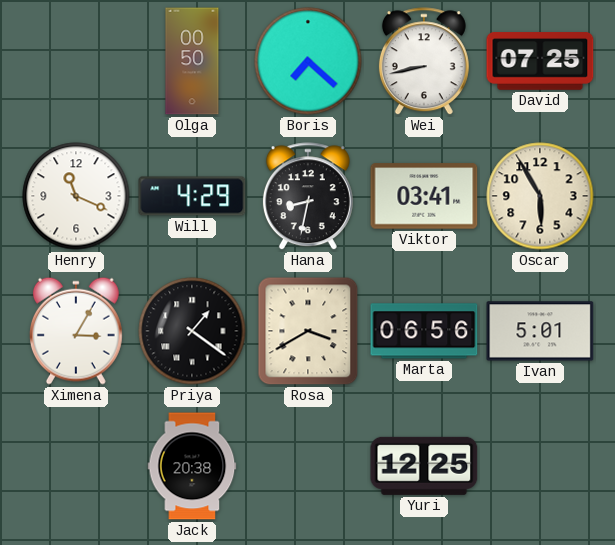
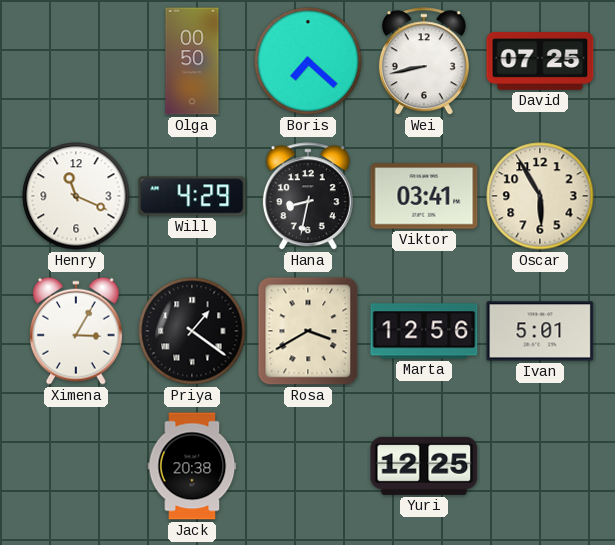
Marta: 06:56 -> 12:56 (424, 331)
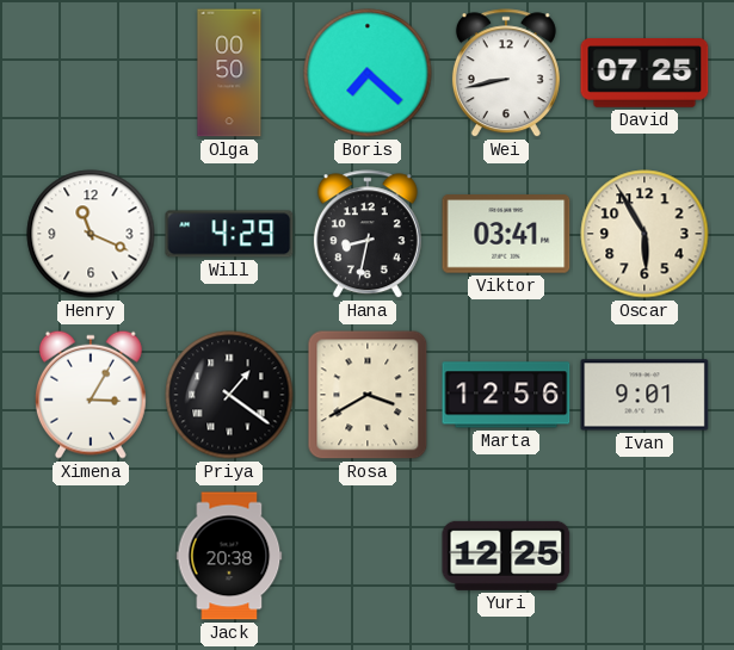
Ivan: 5:01 -> 9:01 (644, 395)
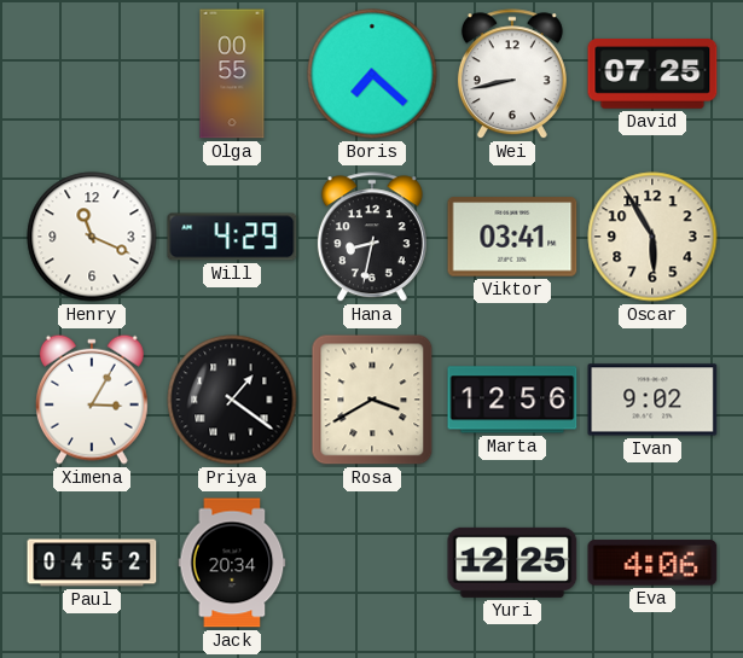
Olga: 00:50 -> 00:55 (232, 74)
Ivan: 9:01 -> 9:02 (652, 400)
Paul: none -> 04:52 (92, 563)
Jack: 20:38 -> 20:34 (232, 563)
Eva: none -> 4:06 (652, 563)
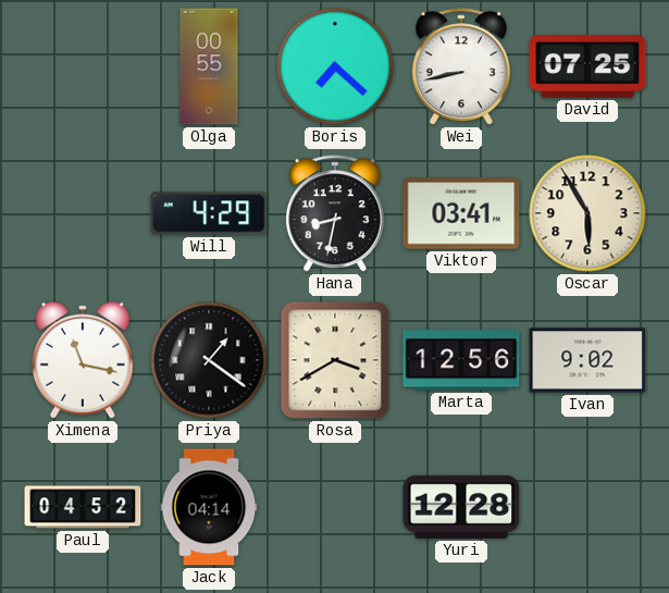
Henry: 11:19 -> none (92, 237)
Ximena: 3:05 -> 11:17 (83, 360)
Jack: 20:34 -> 04:14 (209, 507)
Yuri: 12:25 -> 12:28 (461, 507)
Eva: 4:06 -> none (652, 563)
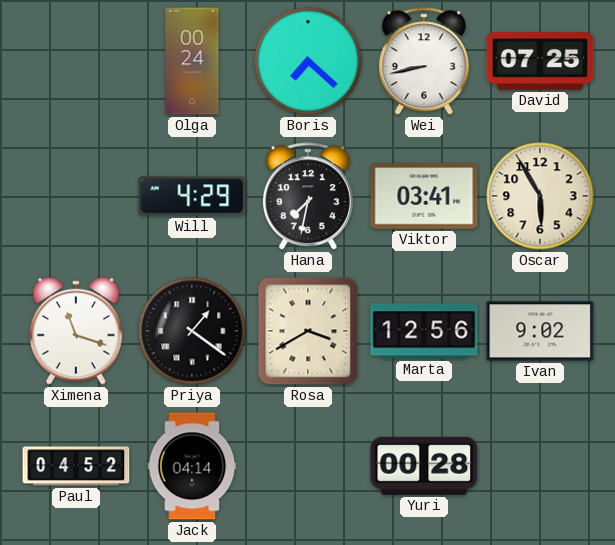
Olga: 00:55 -> 00:24 (192, 61)
Hana: 8:32 -> 7:32 (308, 197)
Ximena: 11:17 -> 11:18 (76, 331)
Yuri: 12:28 -> 00:28 (424, 466)
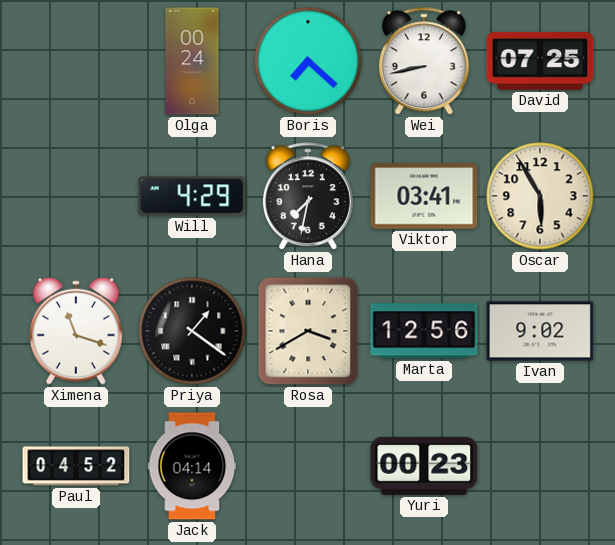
Yuri: 00:28 -> 00:23 (424, 466)
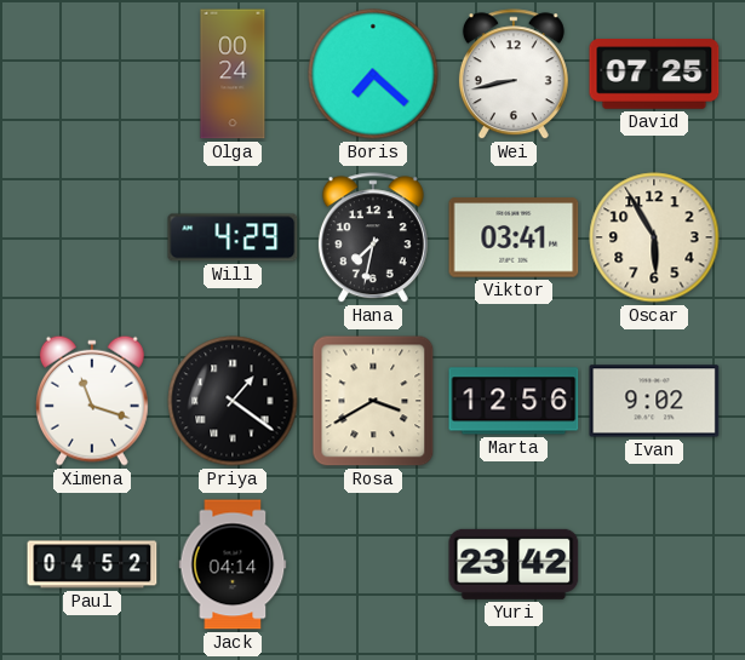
Yuri: 00:23 -> 23:42 (514, 564)
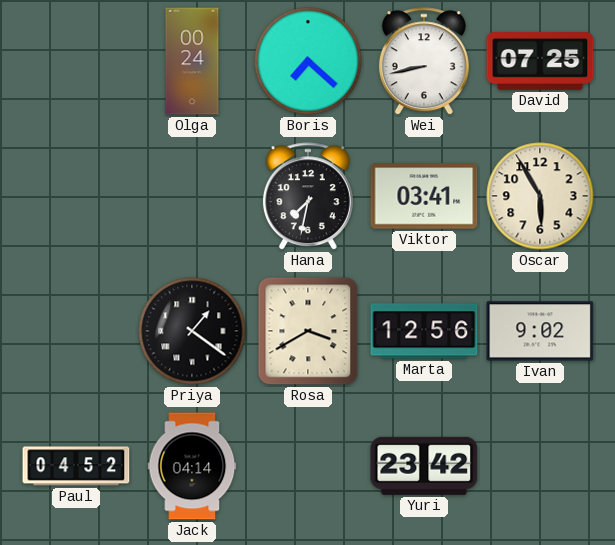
Will: 4:29 -> none (233, 237)
Ximena: 11:18 -> none (92, 401)
